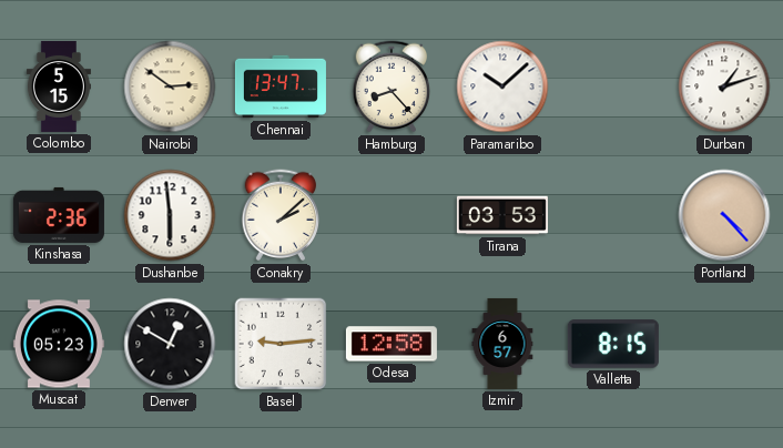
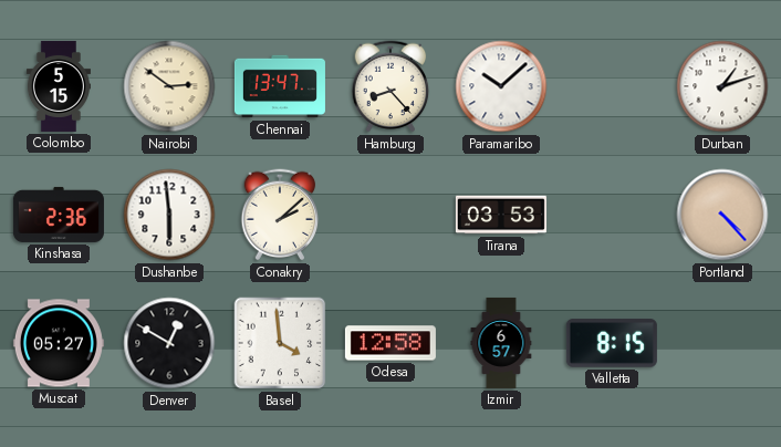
Muscat: 05:23 -> 05:27 (59, 343)
Basel: 9:14 -> 3:59 (280, 343)
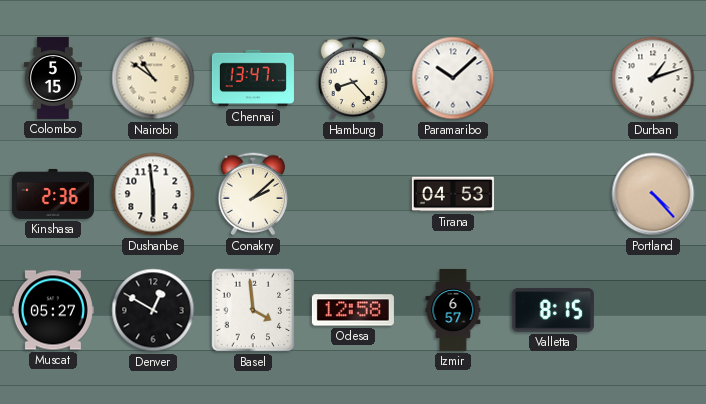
Nairobi: 2:51 -> 10:51 (153, 78)
Tirana: 03:53 -> 04:53 (453, 194)
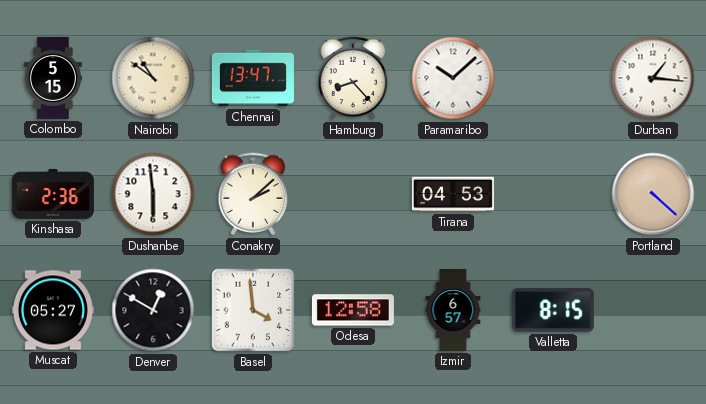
Durban: 1:12 -> 1:16 (653, 78)
Portland: 4:23 -> 4:22 (653, 194)
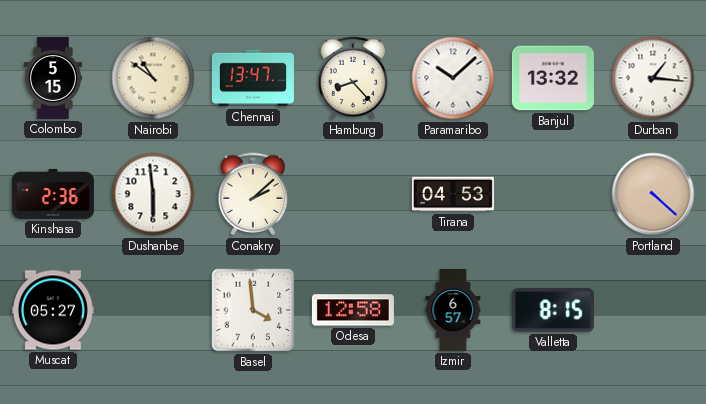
Banjul: none -> 13:32 (553, 78)
Denver: 12:50 -> none (153, 310)
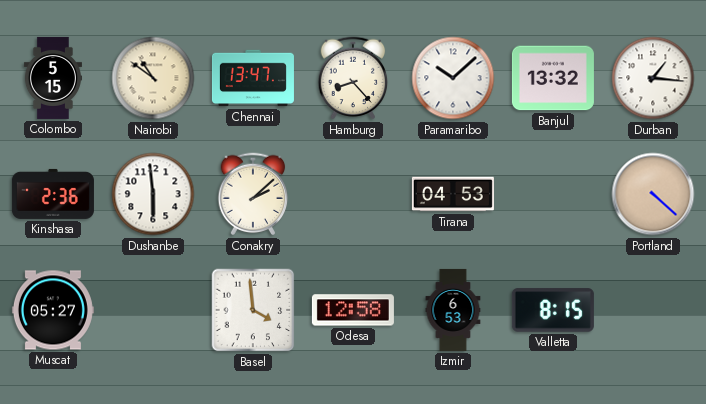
Izmir: 6:57 -> 6:53 (453, 310)
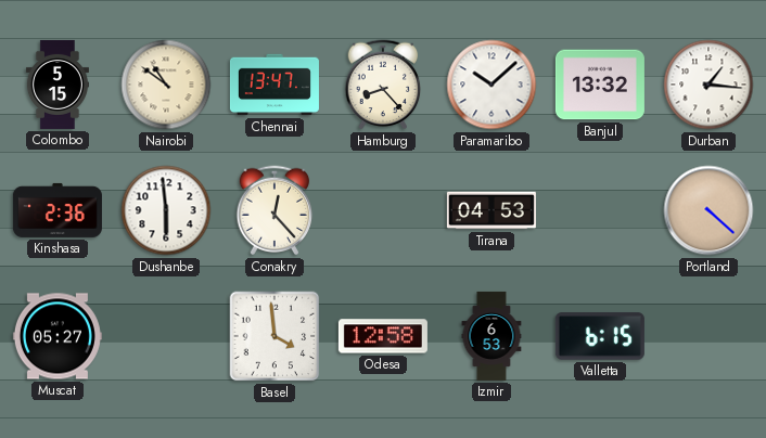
Conakry: 2:08 -> 12:23 (275, 210)
Valletta: 8:15 -> 6:15 (600, 336)
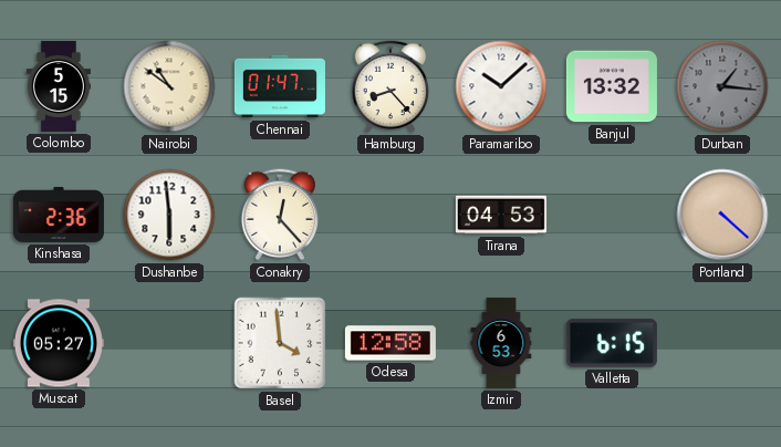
Chennai: 13:47 -> 01:47 (280, 86)
Durban dial: white -> grey (722, 86)
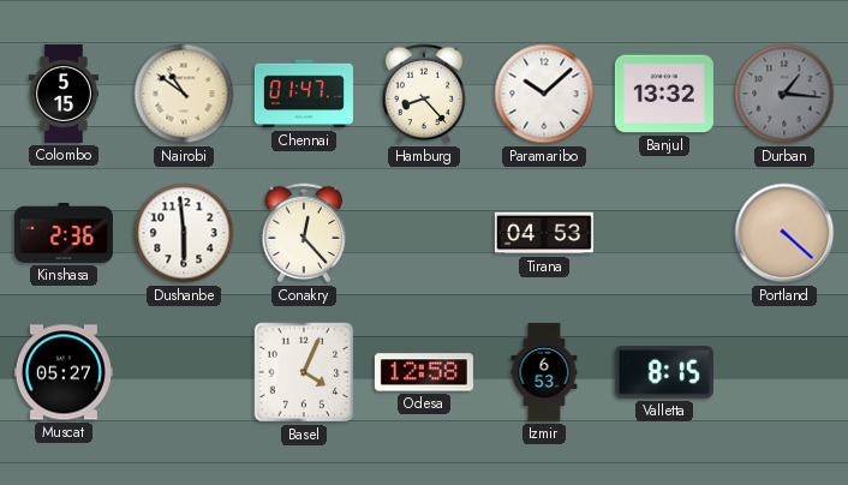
Basel: 3:59 -> 4:04 (304, 372)
Valletta: 6:15 -> 8:15 (664, 372)
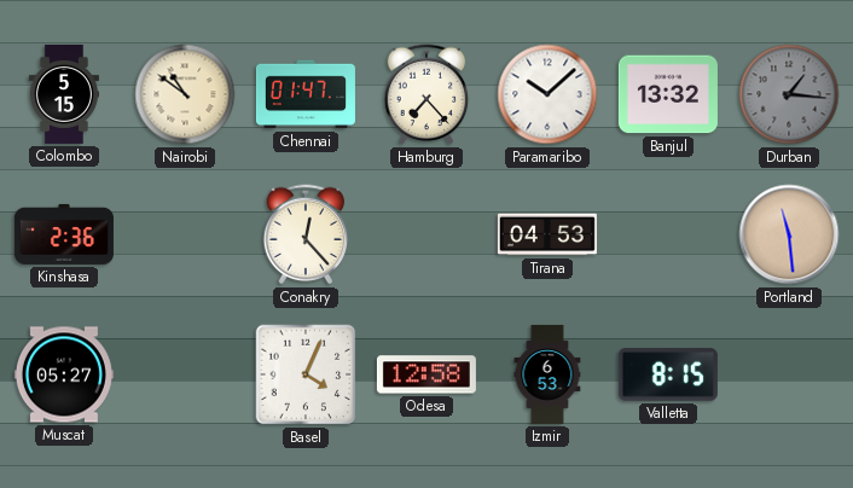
Hamburg: 8:23 -> 7:23 (426, 94)
Dushanbe: 5:59 -> none (184, 233)
Portland: 4:22 -> 11:29 (789, 234)
